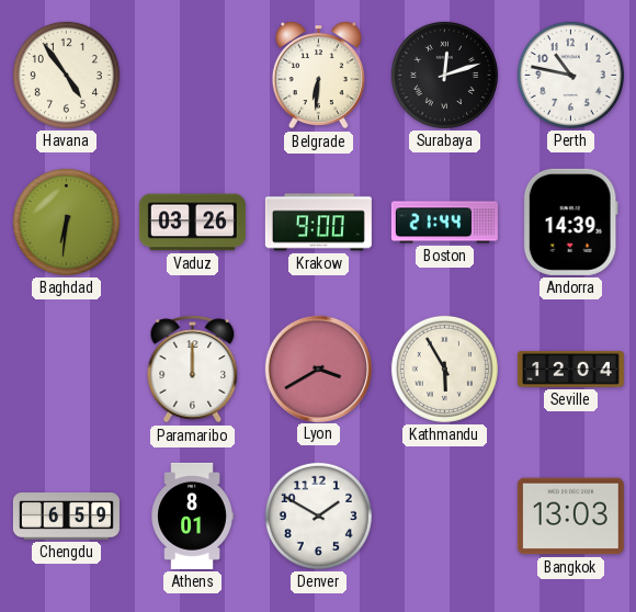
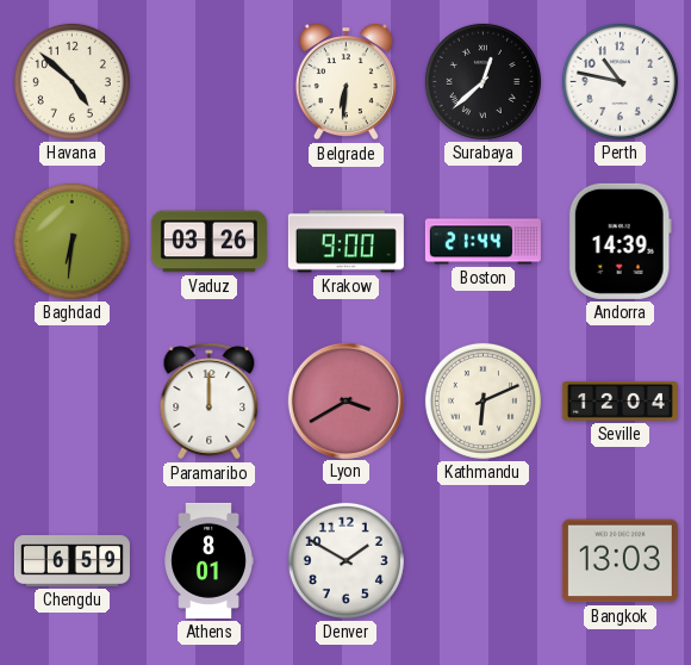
Havana: 4:54 -> 4:52 (71, 81)
Surabaya: 12:12 -> 12:38 (483, 81)
Kathmandu: 5:55 -> 6:11 (483, 400)
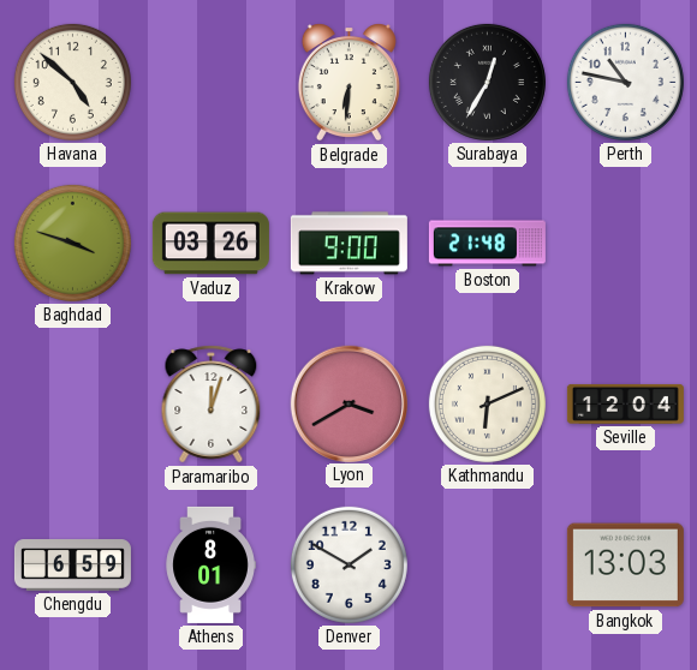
Surabaya: 12:38 -> 12:35 (487, 82)
Baghdad: 6:31 -> 3:48 (72, 243)
Boston: 21:44 -> 21:48 (487, 244)
Andorra: 14:39 -> none (620, 241)
Paramaribo: 12:00 -> 12:03 (212, 405)
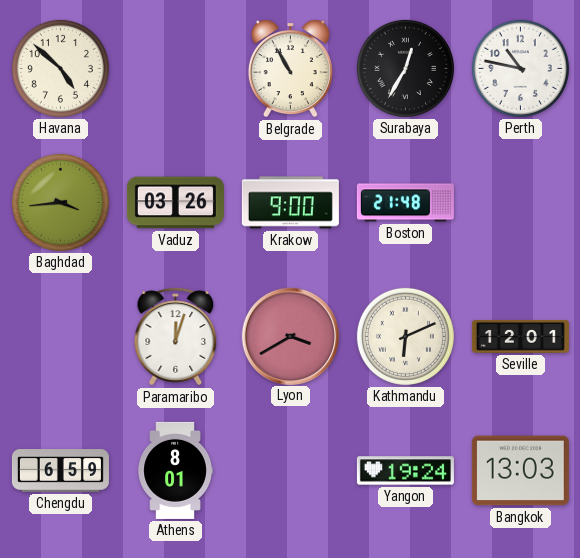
Belgrade: 6:31 -> 10:55 (290, 69)
Baghdad: 3:48 -> 3:44 (60, 202)
Seville: 12:04 -> 12:01 (520, 336)
Denver: 1:50 -> none (348, 564)
Yangon: none -> 19:24 (405, 471)
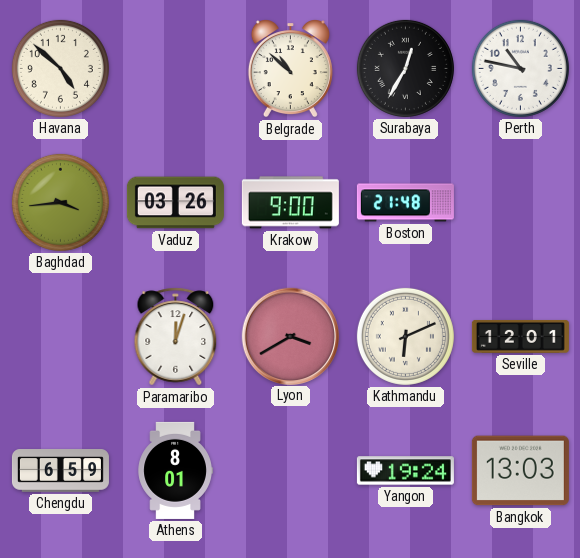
Belgrade: 10:55 -> 10:52 (290, 69)
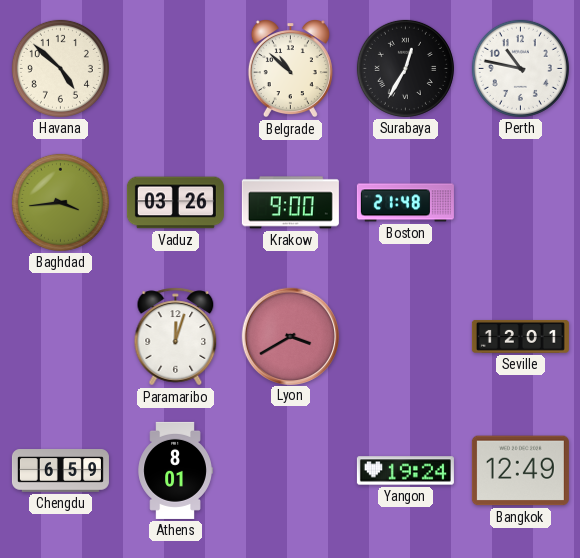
Kathmandu: 6:11 -> none (405, 336)
Bangkok: 13:03 -> 12:49 (520, 471)
